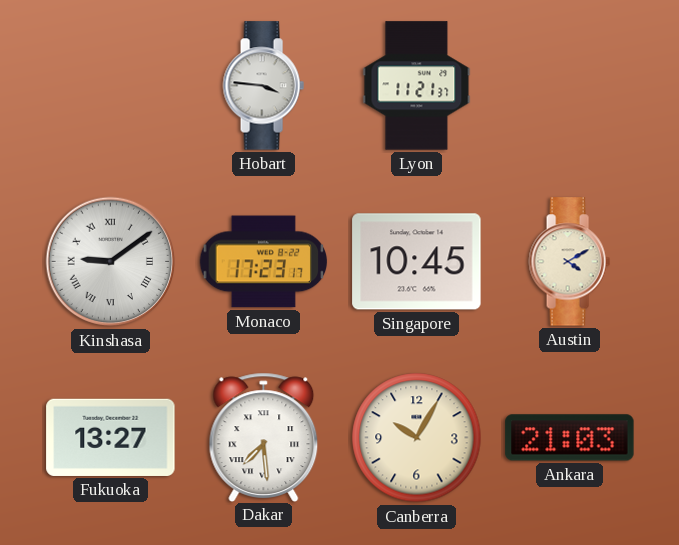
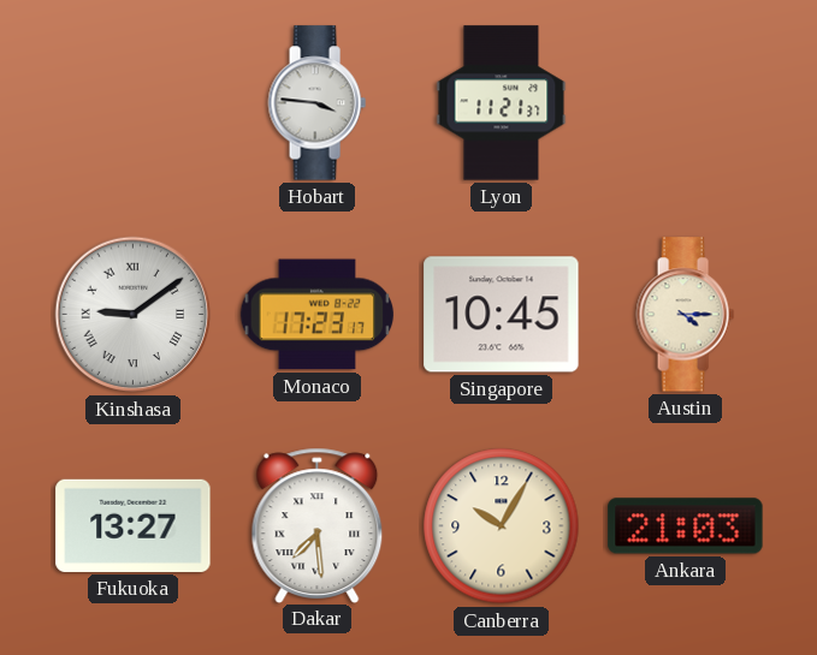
Austin: 4:10 -> 4:15 (685, 315)
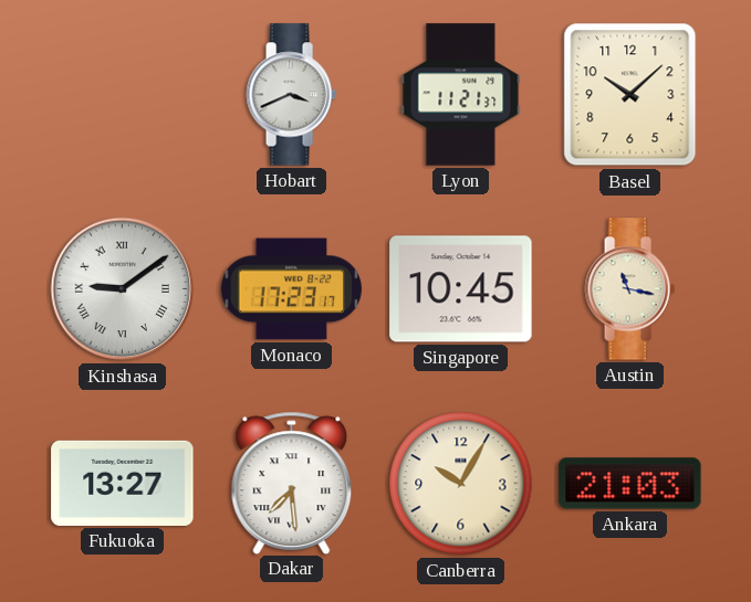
Hobart: 3:46 -> 3:41 (291, 95)
Basel: none -> 10:08 (630, 95)
Austin: 4:15 -> 11:17 (629, 289)
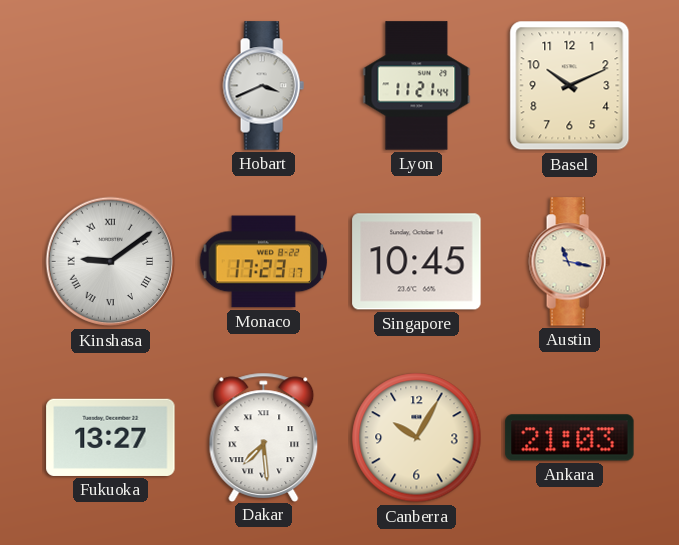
Lyon: 11:21:37 -> 11:21:44 (417, 86)
Basel: 10:08 -> 10:11 (570, 86)
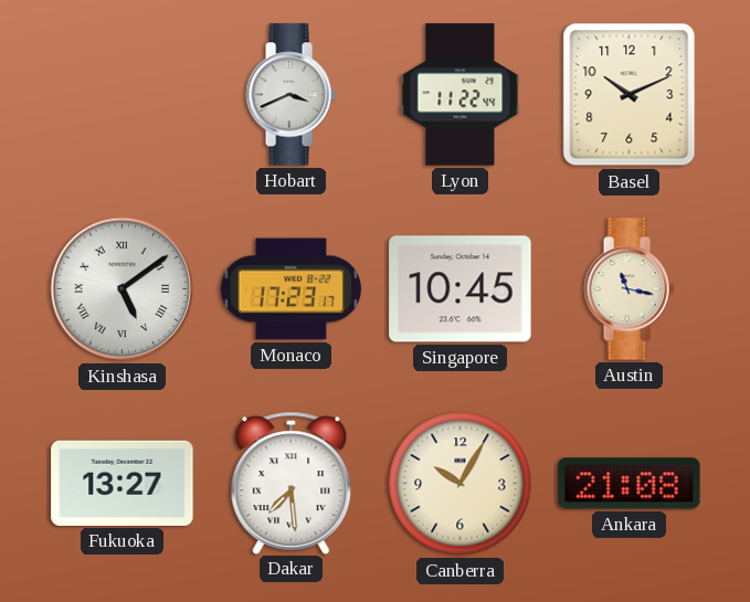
Lyon: 11:21 -> 11:22 (461, 95)
Kinshasa: 9:09 -> 5:09 (123, 289)
Ankara: 21:03 -> 21:08 (630, 484)
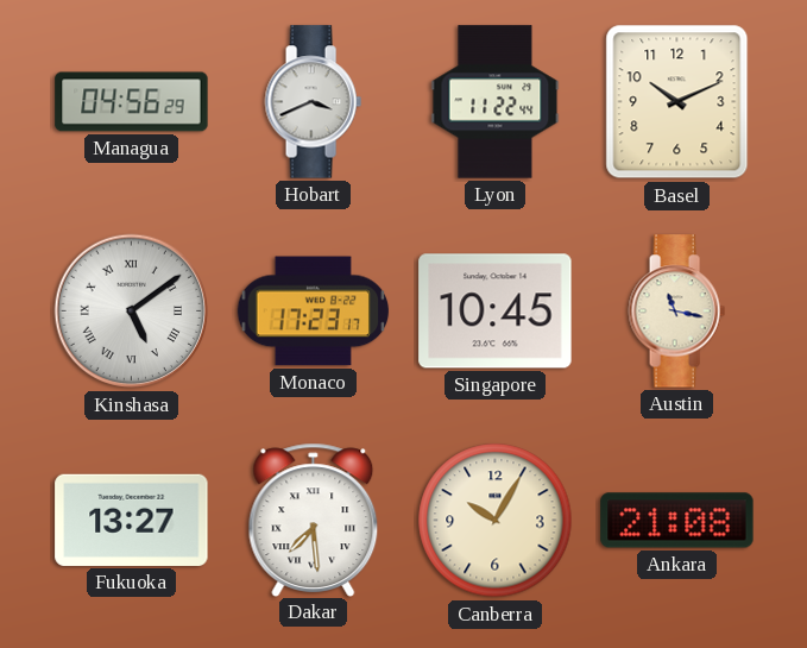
Managua: none -> 04:56 (132, 102)
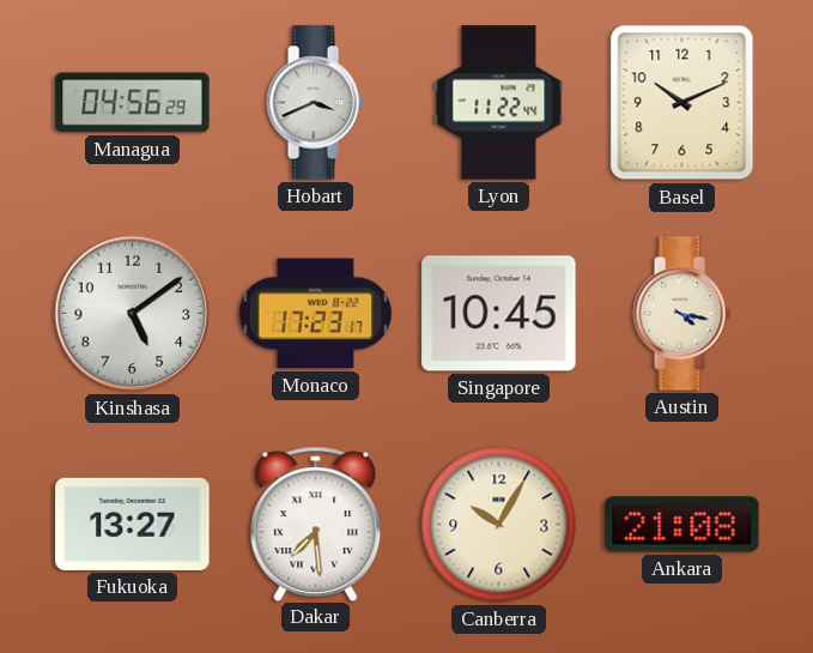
Kinshasa numerals: Roman -> Arabic (133, 314)
Austin: 11:17 -> 4:17 (681, 314)
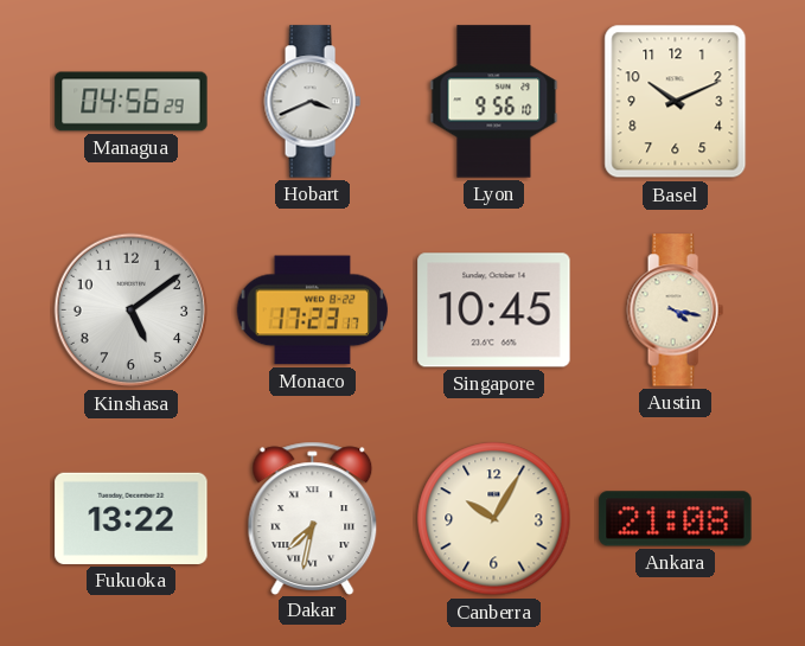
Lyon: 11:22 -> 9:56 (494, 102)
Fukuoka: 13:27 -> 13:22 (132, 518)
Dakar: 7:29 -> 7:32 (313, 518)
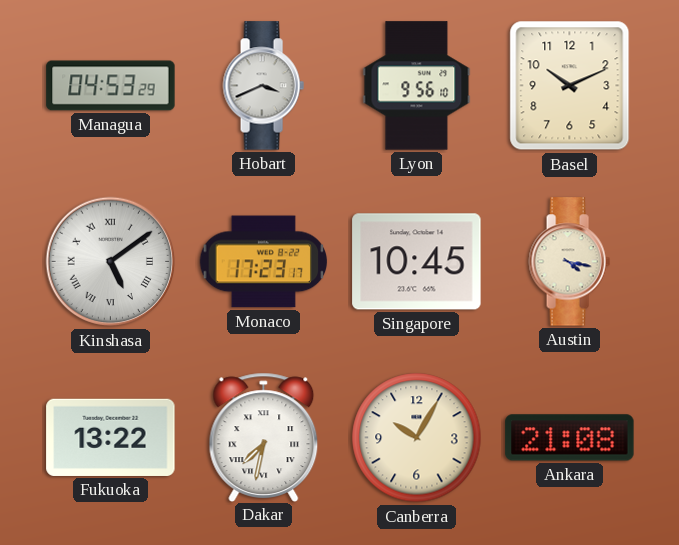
Managua: 04:56 -> 04:53 (111, 86)
Kinshasa numerals: Arabic -> Roman (111, 262)
